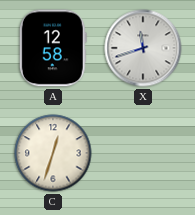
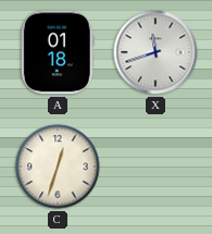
A: 12:58 -> 01:18 (58, 52)
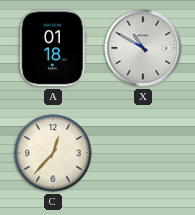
X: 11:42 -> 10:50 (143, 48)
C: 12:33 -> 12:37 (53, 153)
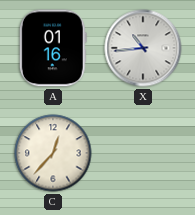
A: 01:18 -> 01:16 (53, 48)
X: 10:50 -> 10:44 (143, 48)
